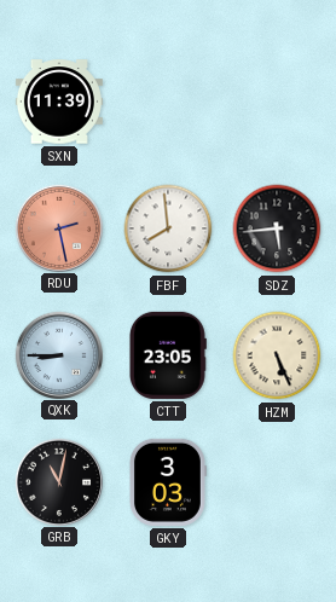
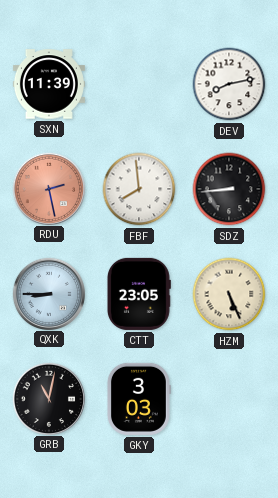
DEV: none -> 8:13 (229, 84)
SDZ: 5:44 -> 8:44 (229, 189)
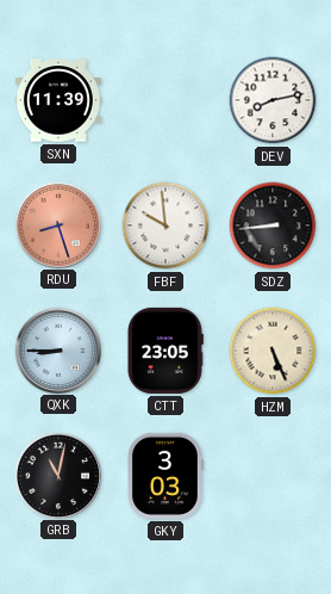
RDU: 2:28 -> 8:27 (57, 224)
FBF: 7:59 -> 9:59 (165, 225)
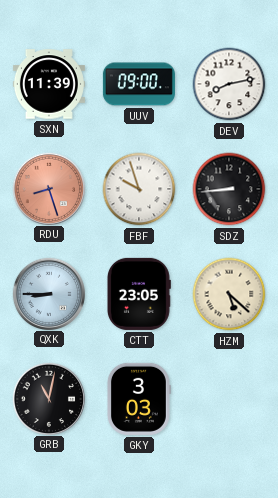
UUV: none -> 09:00 (139, 84)
FBF: 9:59 -> 9:57 (139, 189)
HZM: 5:26 -> 5:22 (229, 294)
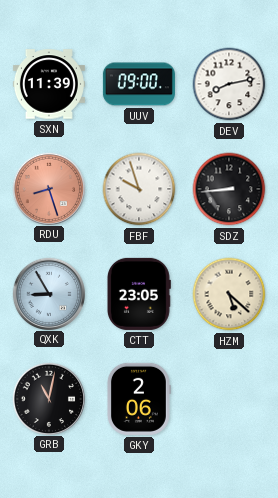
QXK: 8:45 -> 8:55 (48, 293)
GKY: 3:03 -> 2:06 (139, 399)
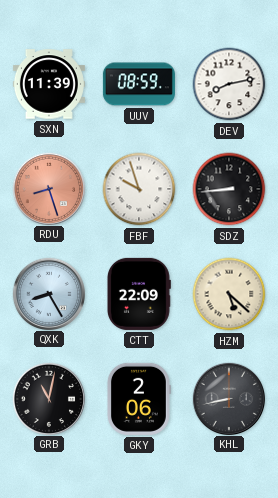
UUV: 09:00 -> 08:59 (139, 84)
QXK: 8:55 -> 8:25 (48, 293)
CTT: 23:05 -> 22:09 (138, 294)
KHL: none -> 8:43 (228, 398)
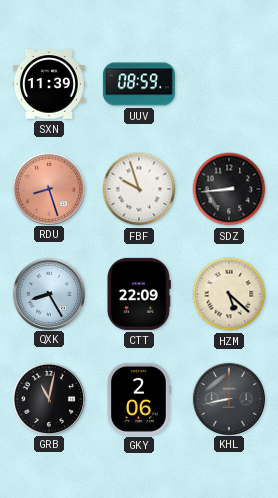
DEV: 8:13 -> none (229, 84)
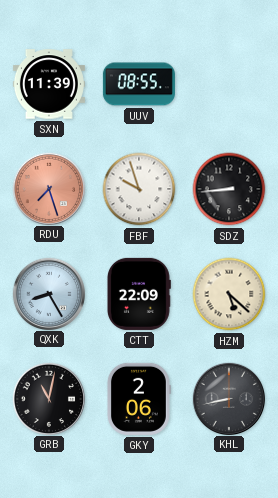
UUV: 08:59 -> 08:55 (139, 84)
RDU: 8:27 -> 7:27 (48, 188)
